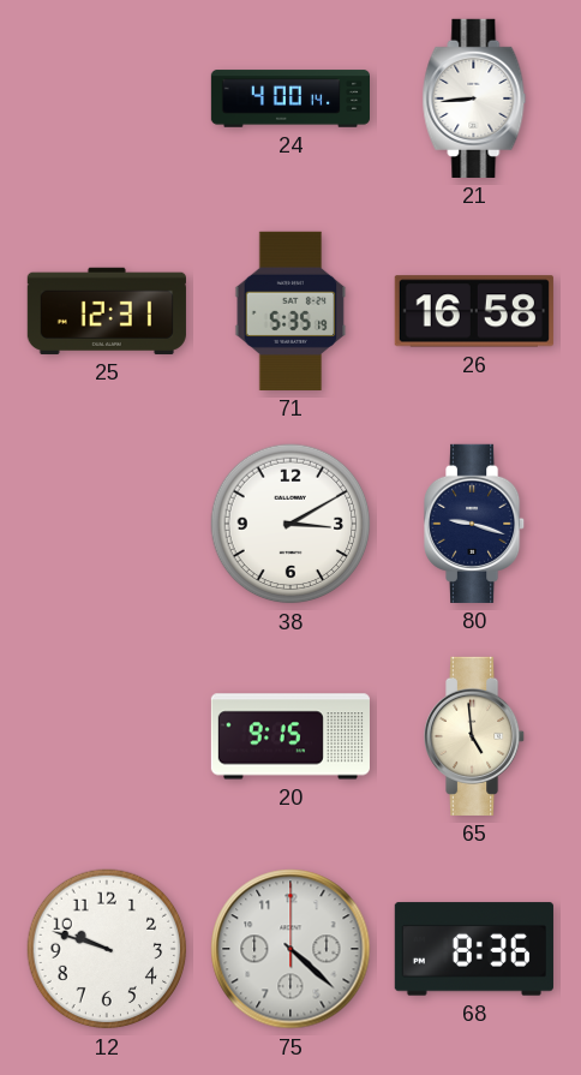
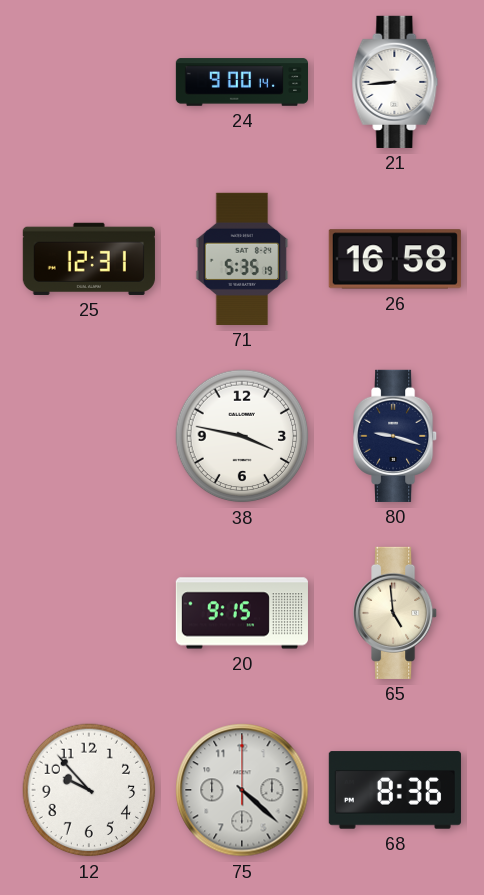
24: 4:00 -> 9:00 (241, 82)
38: 3:10 -> 3:47 (242, 436)
12: 9:48 -> 9:53 (89, 790)
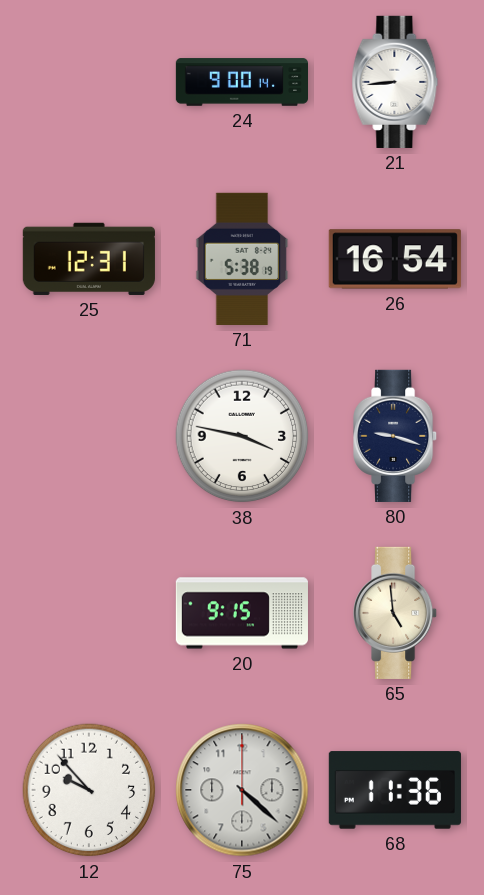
71: 5:35 -> 5:38 (242, 259)
26: 16:58 -> 16:54 (395, 259)
68: 8:36 -> 11:36 (395, 790)
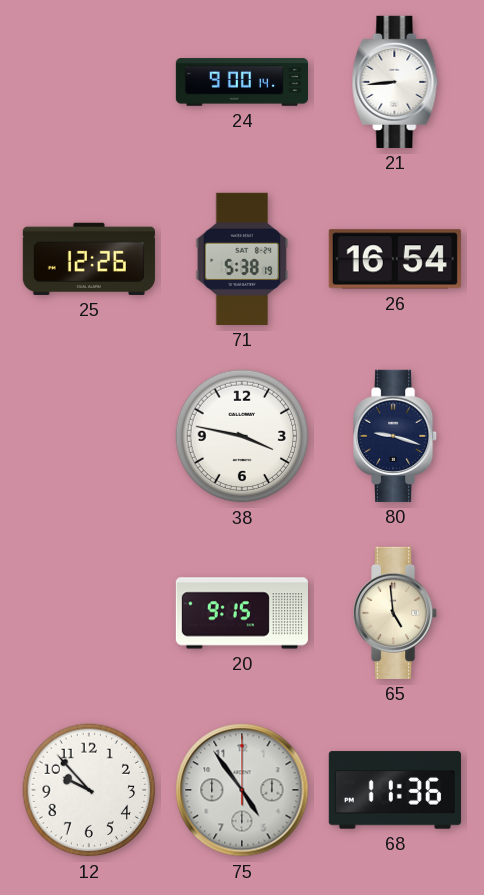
25: 12:31 -> 12:26 (89, 259)
75: 4:22 -> 4:54 (242, 790)
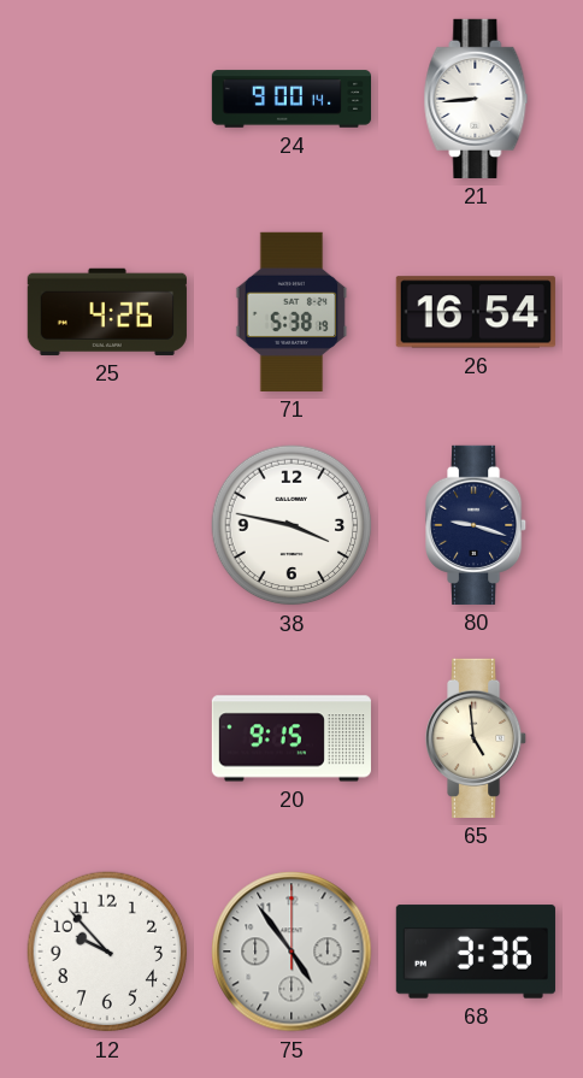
25: 12:26 -> 4:26 (107, 312)
68: 11:36 -> 3:36 (476, 952)
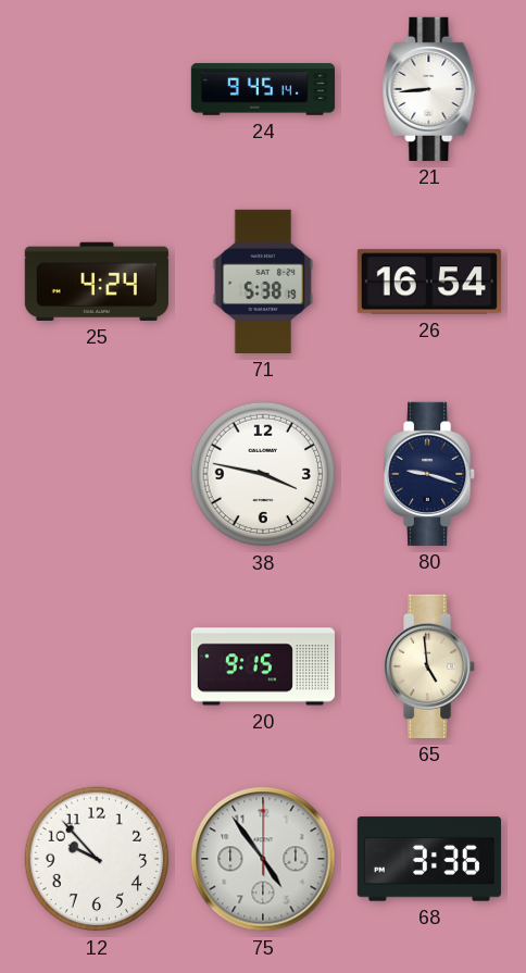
24: 9:00 -> 9:45 (262, 89)
25: 4:26 -> 4:24 (97, 282)
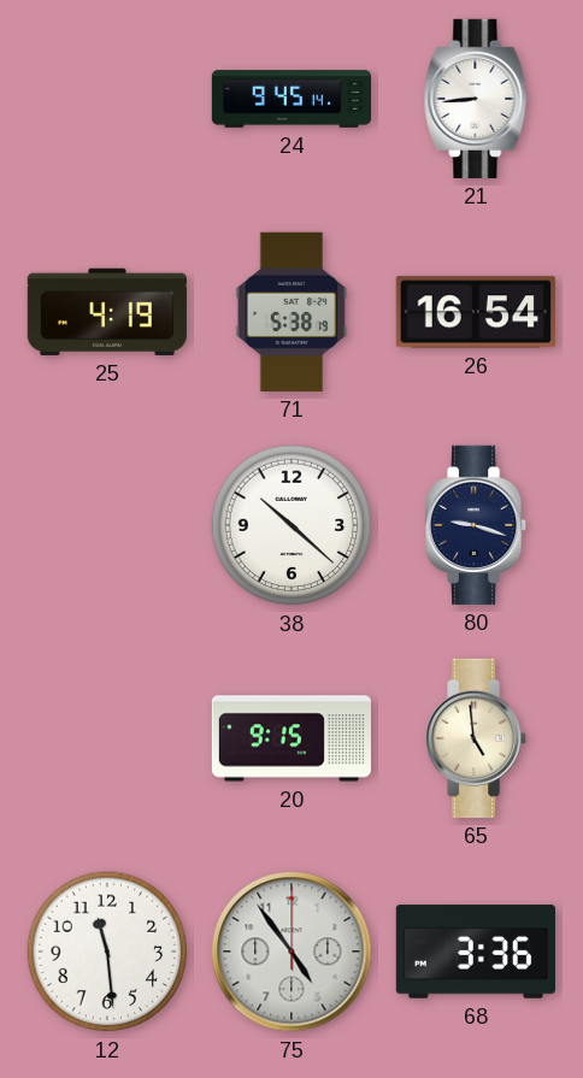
25: 4:24 -> 4:19 (107, 312)
38: 3:47 -> 10:22 (291, 525)
12: 9:53 -> 11:29 (107, 952)
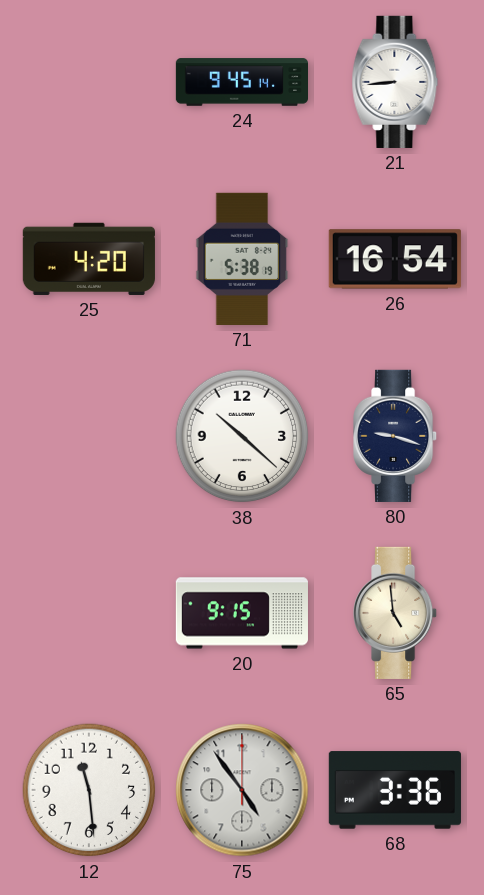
25: 4:19 -> 4:20 (89, 259)
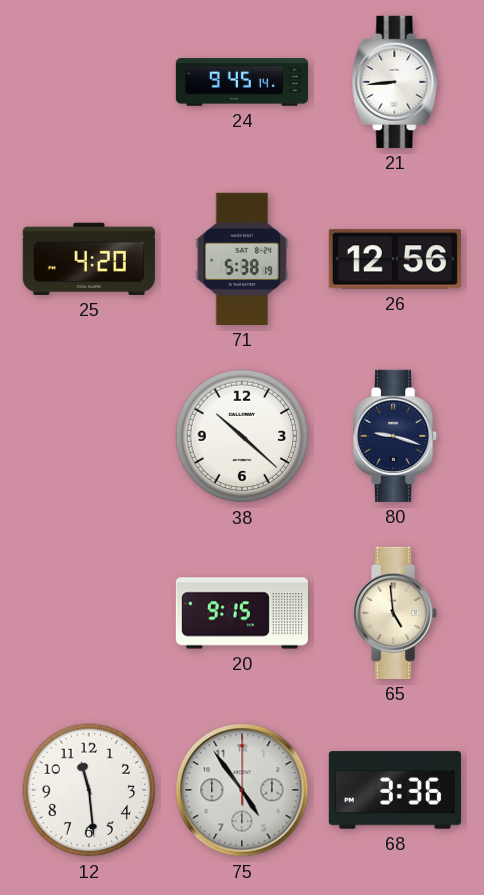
26: 16:54 -> 12:56 (395, 259)
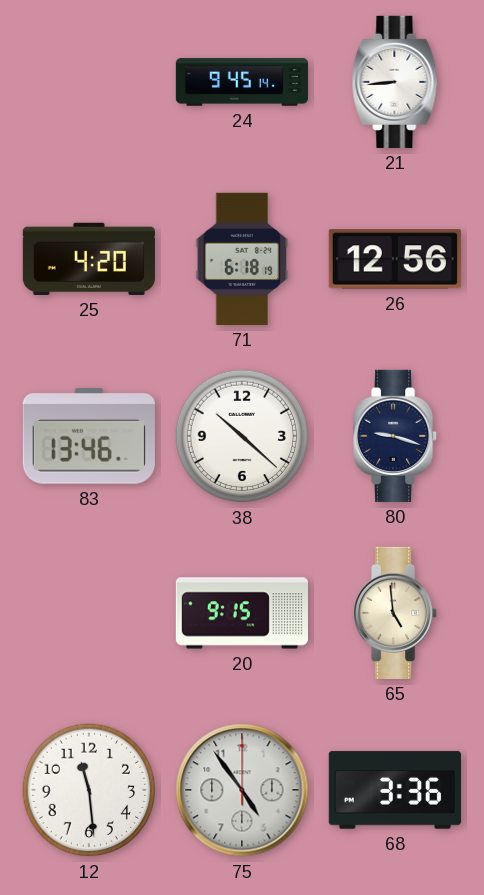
71: 5:38 -> 6:18 (242, 259)
83: none -> 13:46 (89, 436)
